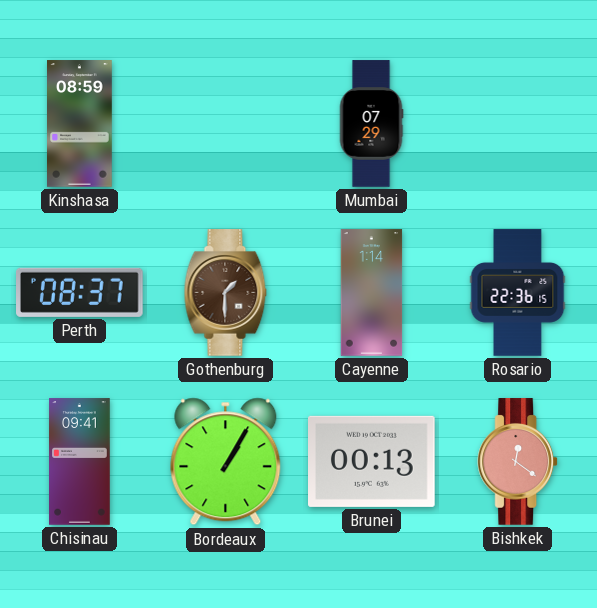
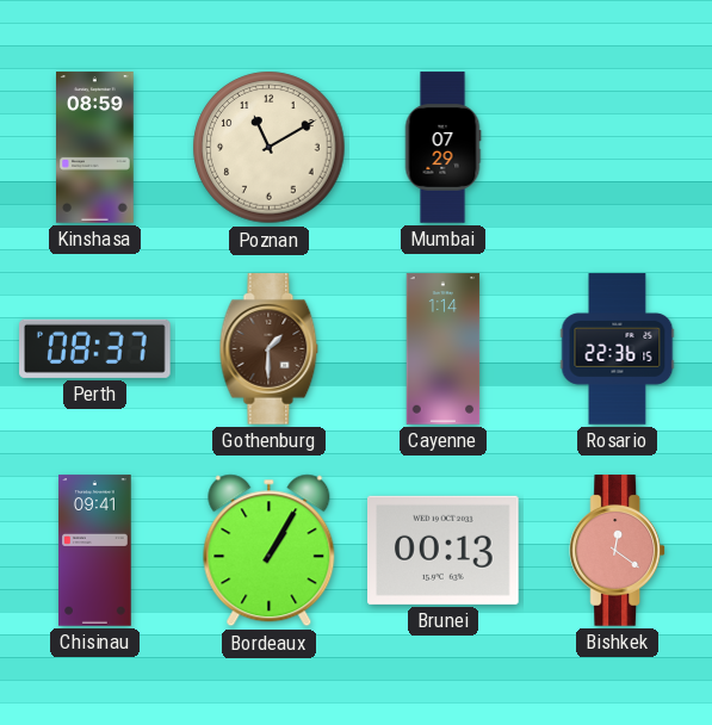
Poznan: none -> 11:10 (270, 148)
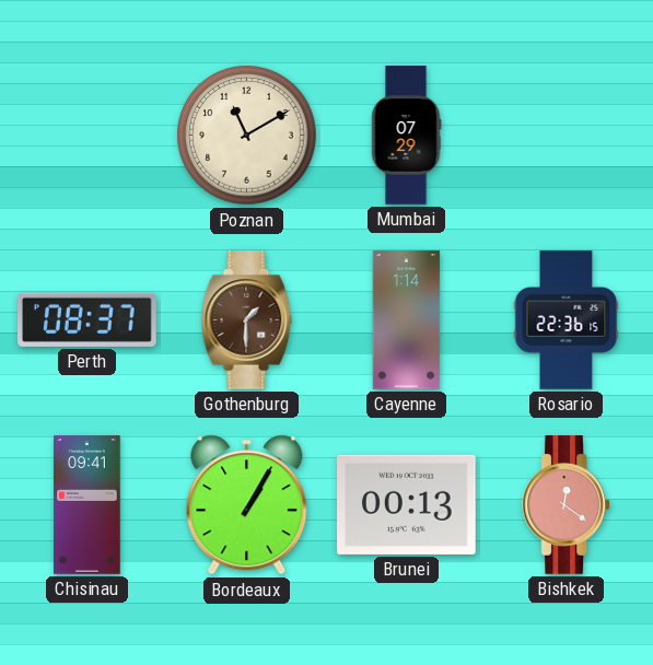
Kinshasa: 08:59 -> none (95, 148)
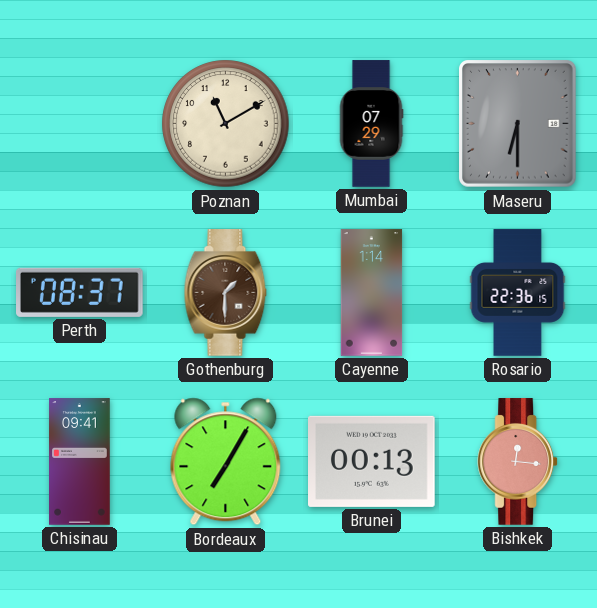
Maseru: none -> 6:30 (518, 124)
Bordeaux: 1:05 -> 7:05 (226, 462)
Bishkek: 12:21 -> 12:16 (518, 462)
